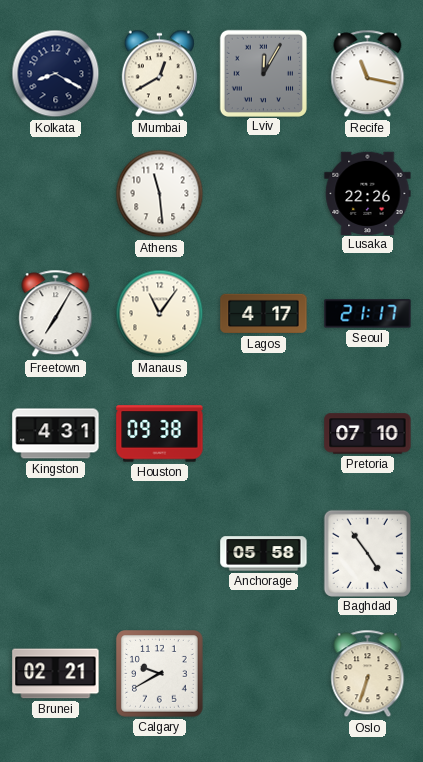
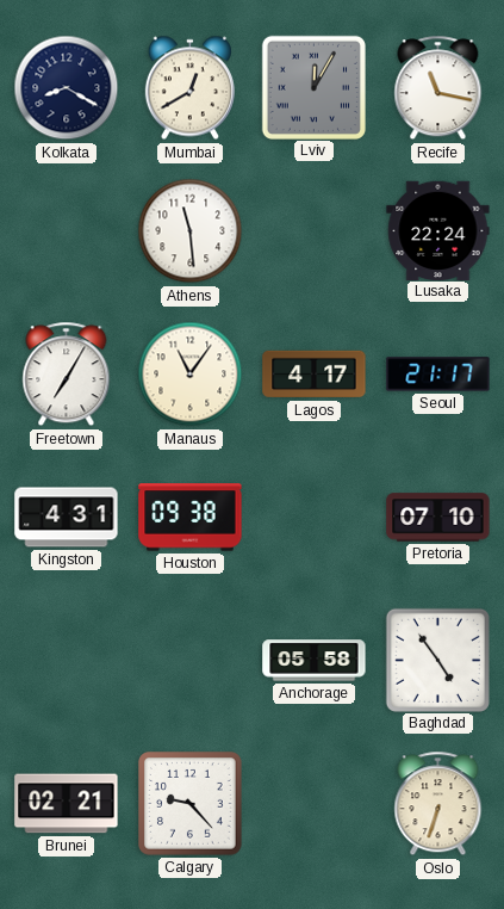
Lusaka: 22:26 -> 22:24 (438, 230)
Calgary: 9:40 -> 9:23 (191, 804)
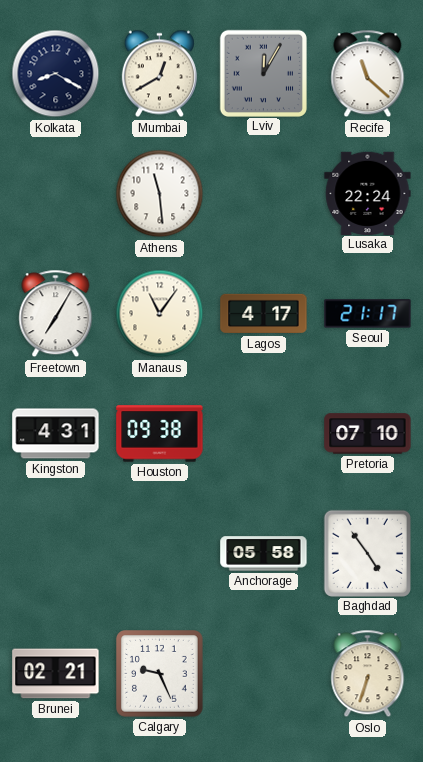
Recife: 11:17 -> 11:22 (368, 74)
Calgary: 9:23 -> 9:26 (160, 674)
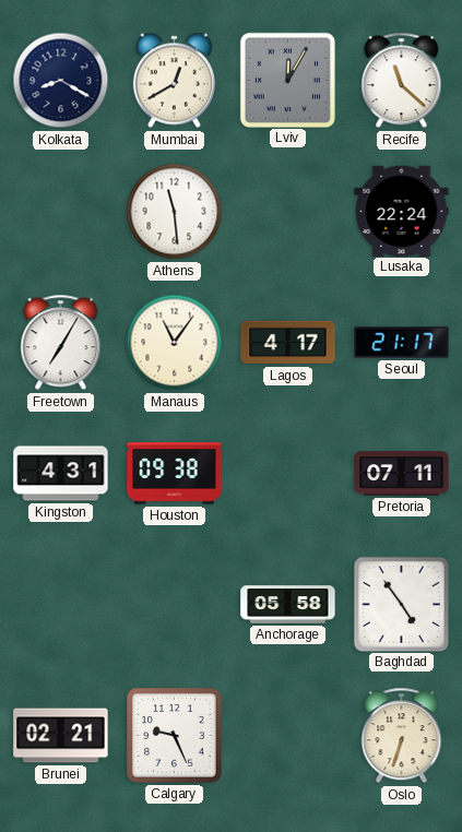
Pretoria: 07:10 -> 07:11 (402, 474)
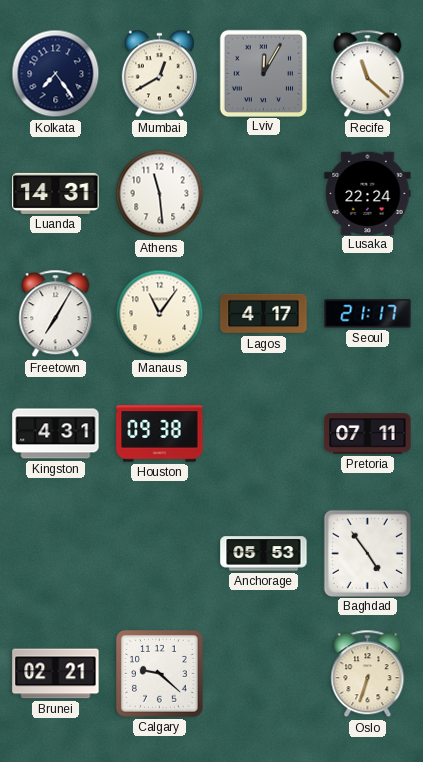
Kolkata: 8:20 -> 7:24 (56, 74)
Luanda: none -> 14:31 (56, 193)
Anchorage: 05:58 -> 05:53 (264, 554)
Calgary: 9:26 -> 9:22 (160, 674)
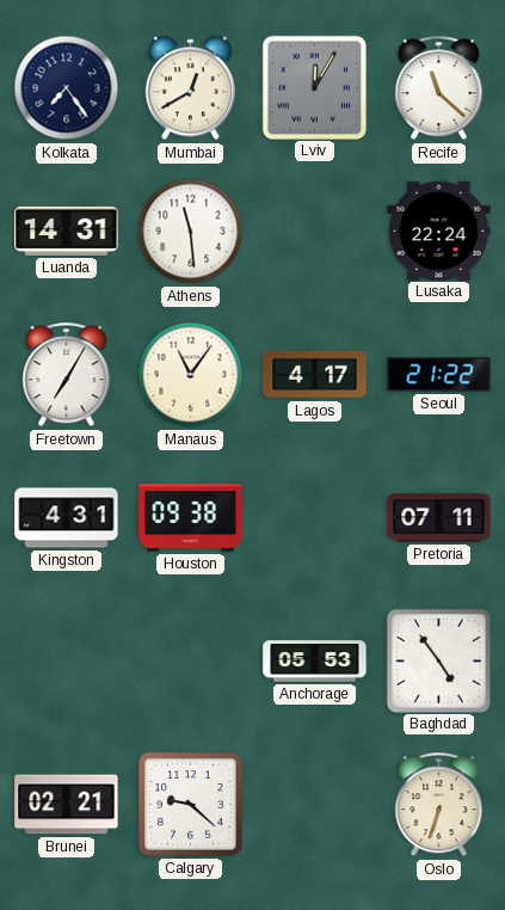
Seoul: 21:17 -> 21:22 (439, 375)
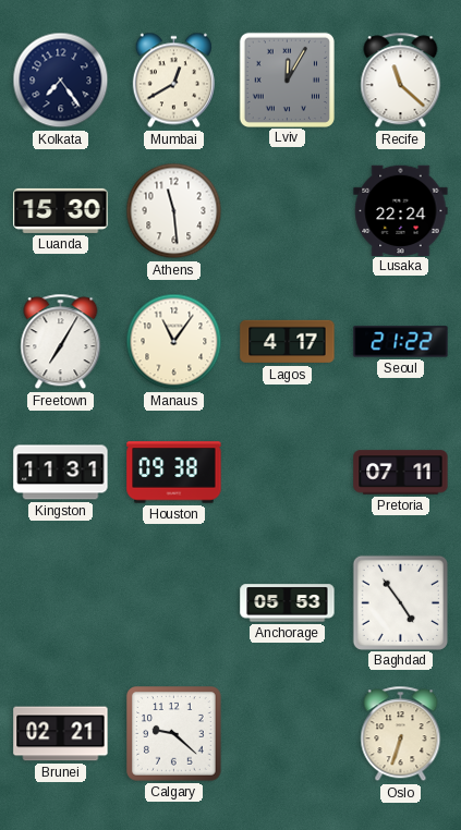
Luanda: 14:31 -> 15:30 (61, 210)
Kingston: 4:31 -> 11:31 (61, 473)
